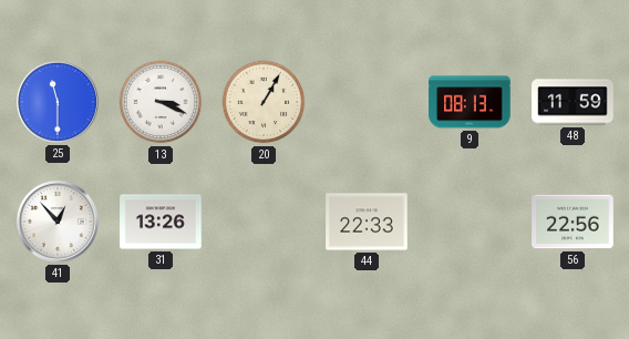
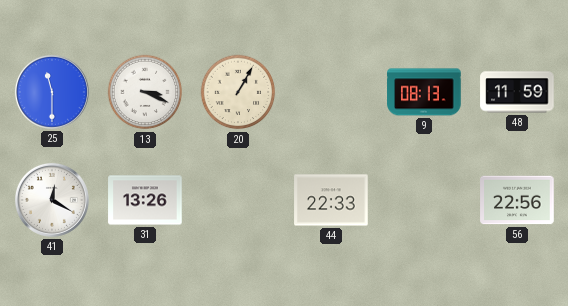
41: 12:53 -> 12:20 (52, 200)
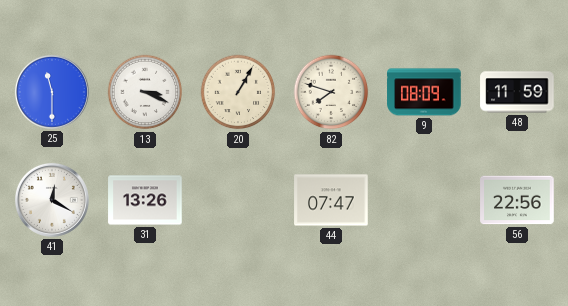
82: none -> 7:48 (331, 92)
9: 08:13 -> 08:09 (424, 92)
44: 22:33 -> 07:47 (331, 200)
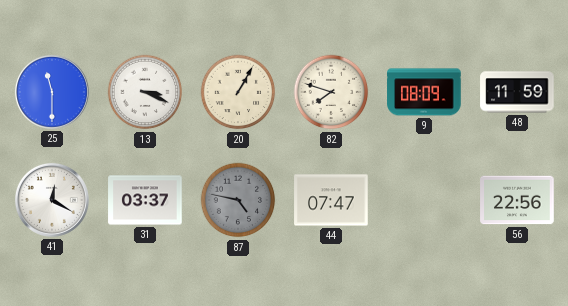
31: 13:26 -> 03:37 (145, 200)
87: none -> 4:47 (238, 200)
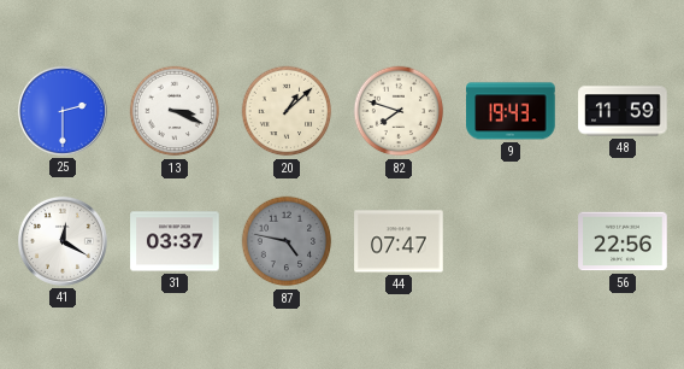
25: 11:30 -> 2:30 (63, 111)
20: 1:05 -> 1:08 (287, 111)
9: 08:09 -> 19:43 (511, 111)
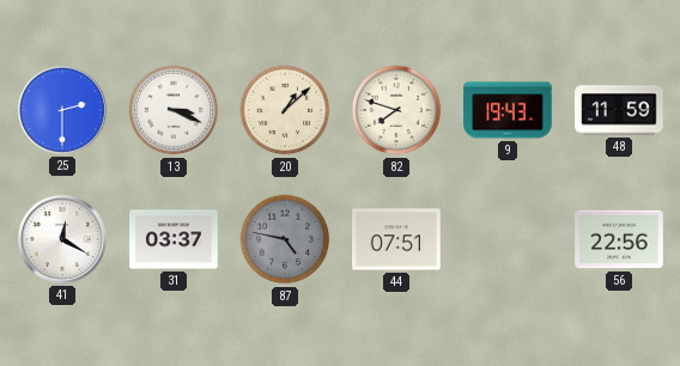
44: 07:47 -> 07:51 (396, 239)
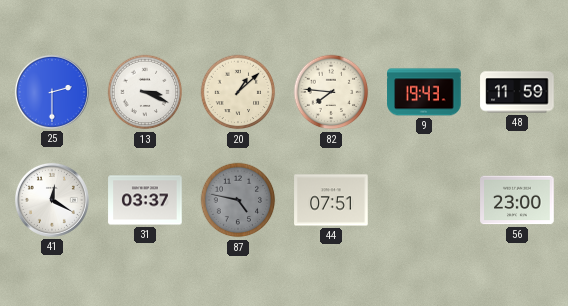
82: 7:48 -> 7:46 (331, 92)
56: 22:56 -> 23:00 (517, 200)
